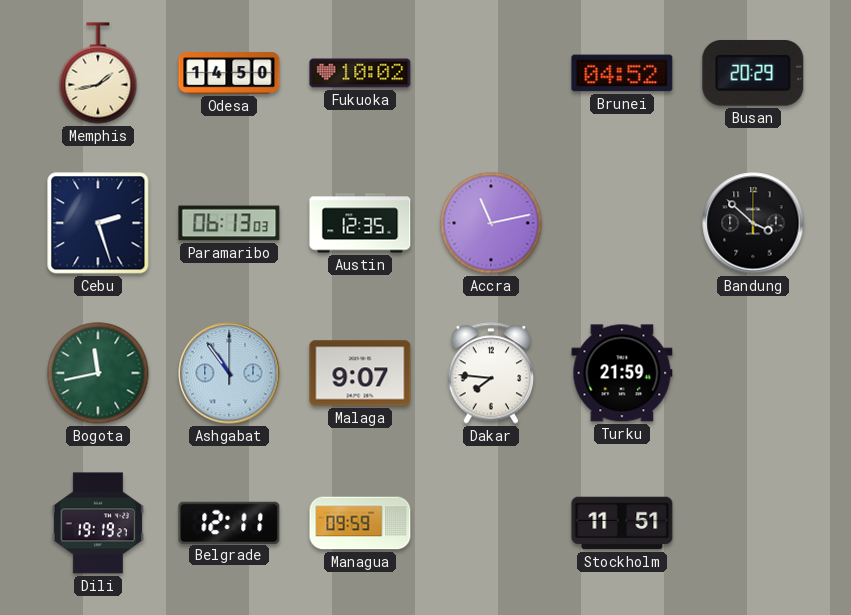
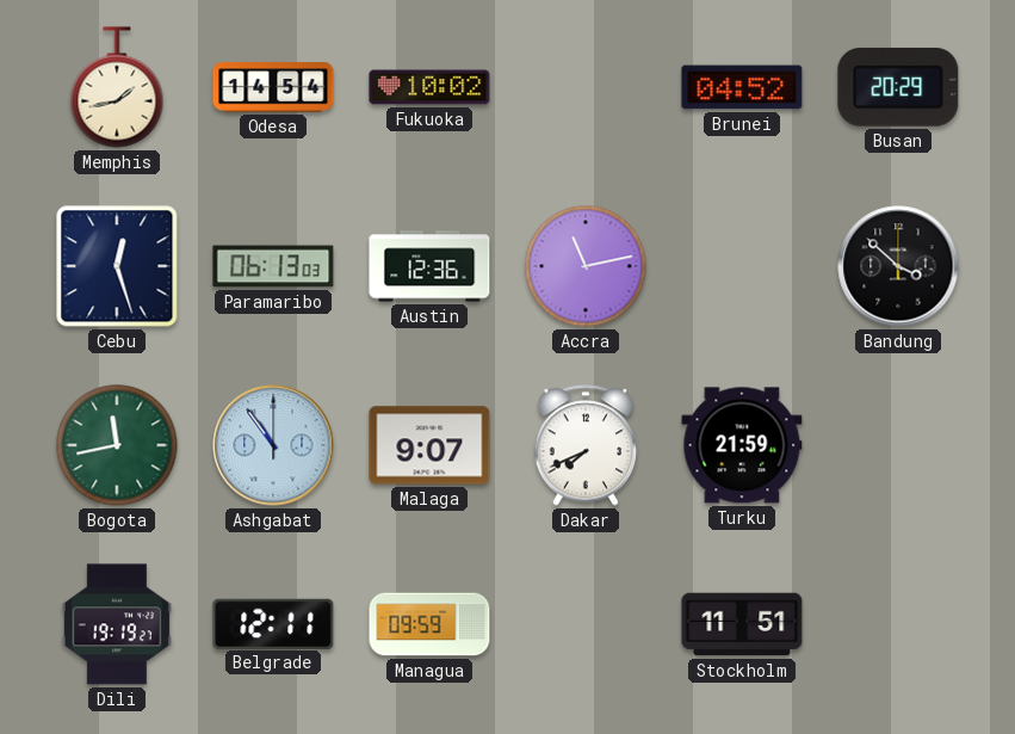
Odesa: 14:50 -> 14:54 (273, 87)
Cebu: 2:27 -> 12:27 (117, 266)
Austin: 12:35 -> 12:36 (429, 266)
Dakar: 7:46 -> 7:41 (586, 445)
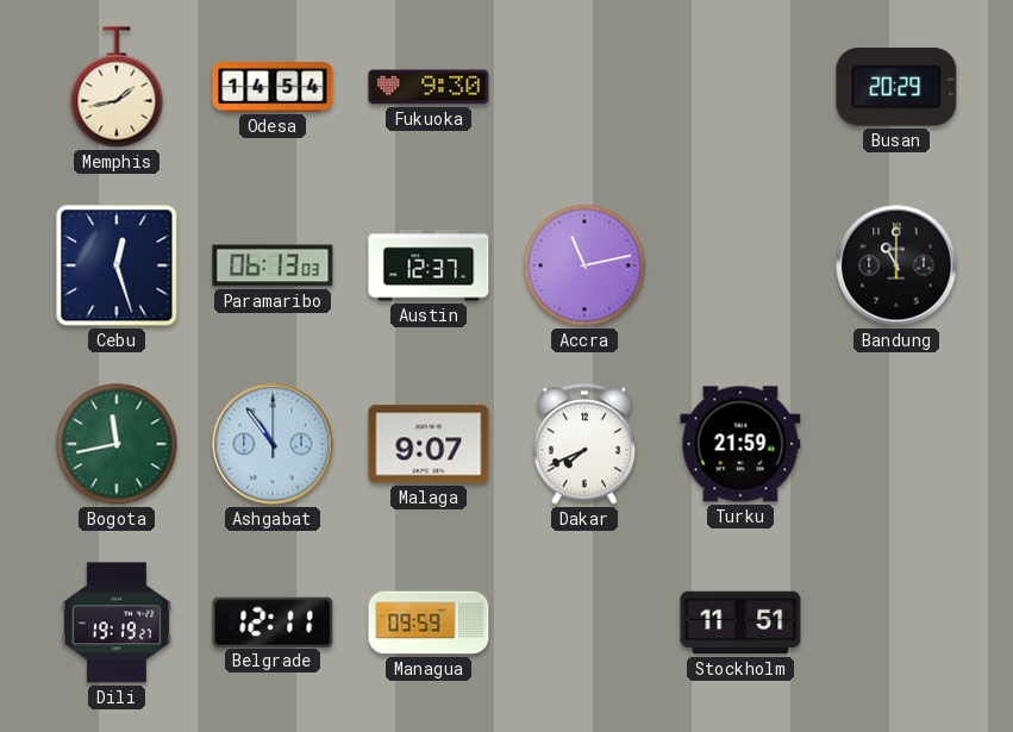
Fukuoka: 10:02 -> 9:30 (429, 87)
Brunei: 04:52 -> none (742, 87)
Austin: 12:36 -> 12:37 (429, 265)
Bandung: 3:52 -> 11:00 (896, 265)
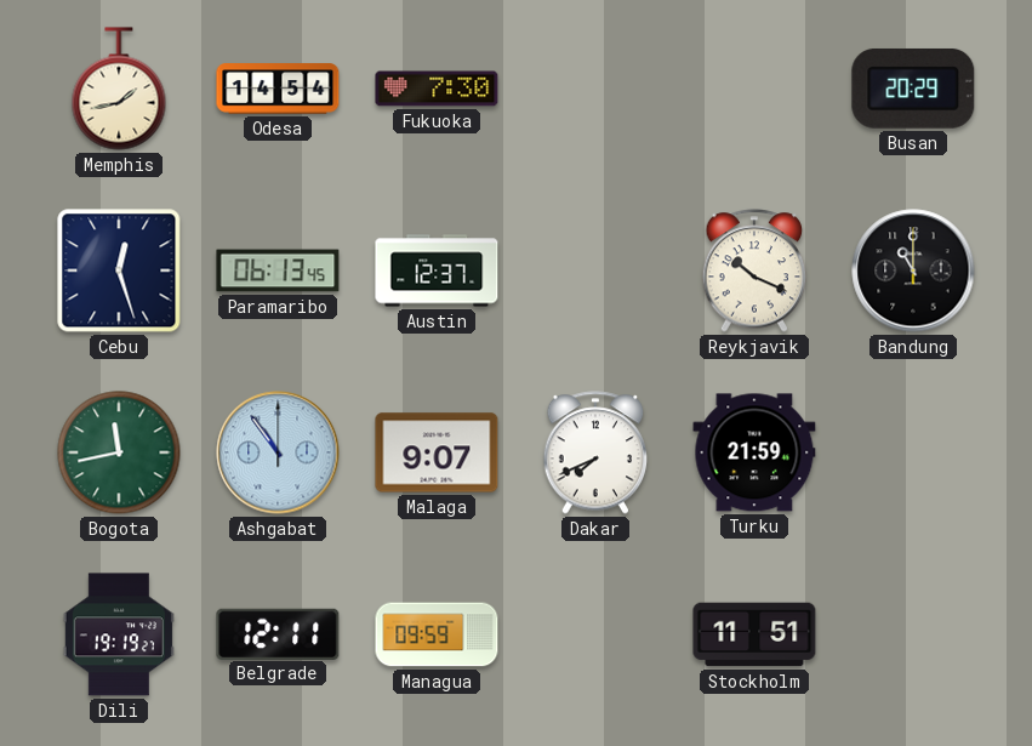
Fukuoka: 9:30 -> 7:30 (437, 89)
Paramaribo: 06:13:03 -> 06:13:45 (278, 271)
Accra: 11:13 -> none (584, 265)
Reykjavik: none -> 10:19 (754, 271)
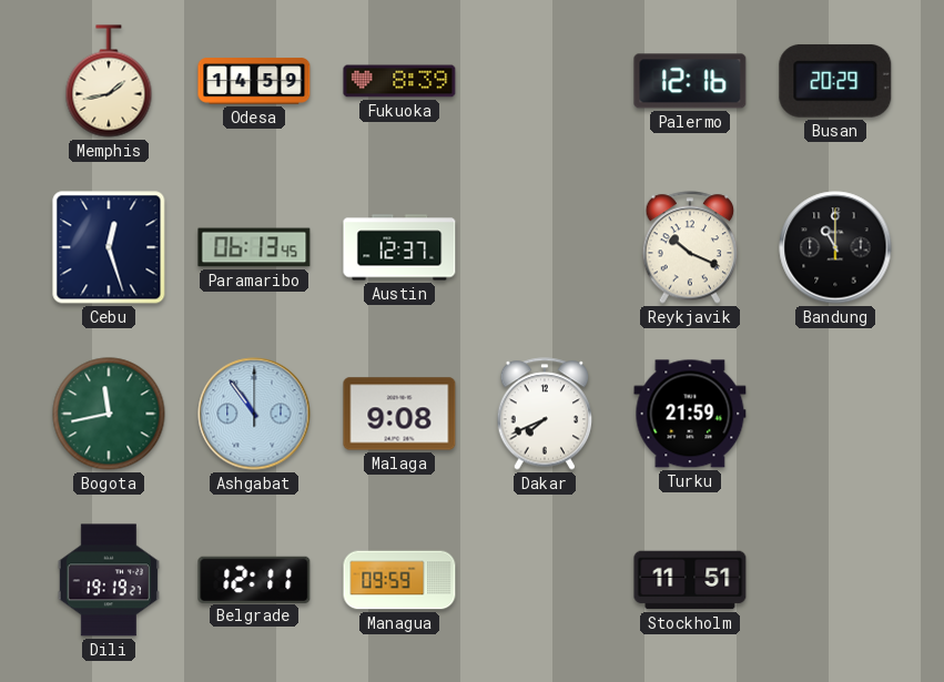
Odesa: 14:54 -> 14:59 (254, 81)
Fukuoka: 7:30 -> 8:39 (399, 81)
Palermo: none -> 12:16 (690, 81)
Malaga: 9:07 -> 9:08 (399, 414)
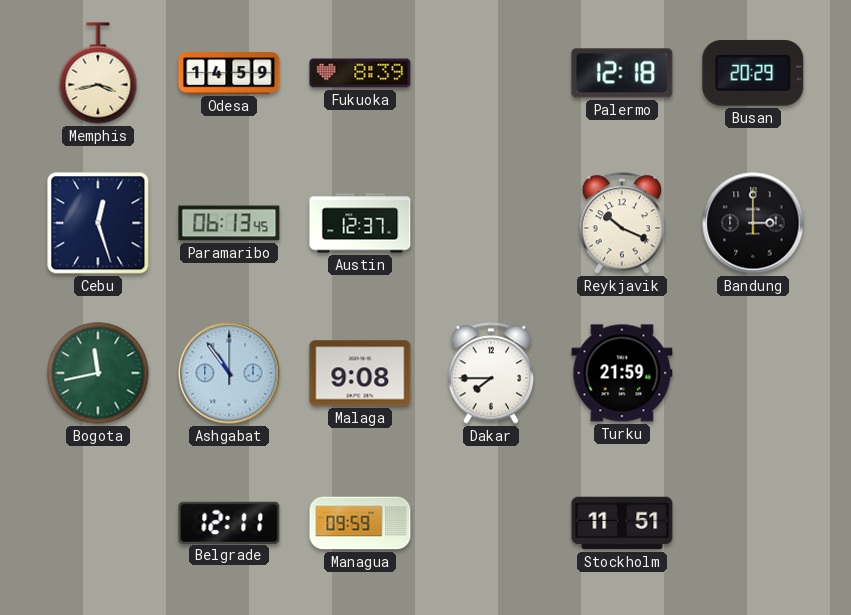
Memphis: 1:43 -> 3:43 (98, 73)
Palermo: 12:16 -> 12:18 (622, 73)
Bandung: 11:00 -> 3:00 (753, 223)
Dakar: 7:41 -> 7:45 (491, 373)
Dili: 19:19 -> none (109, 580)
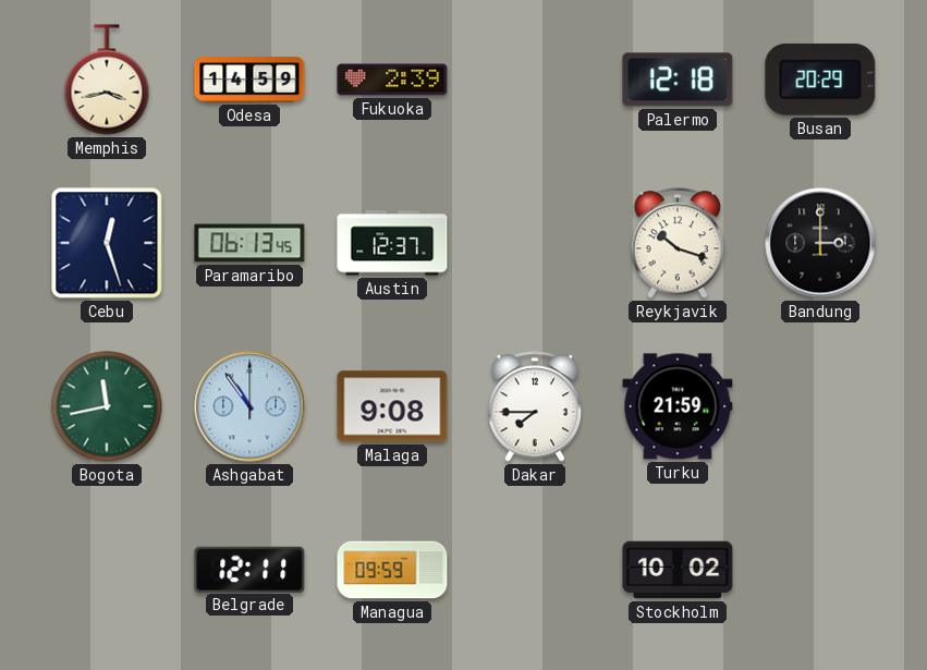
Fukuoka: 8:39 -> 2:39 (392, 80)
Reykjavik: 10:19 -> 10:18 (678, 243)
Stockholm: 11:51 -> 10:02 (678, 570)
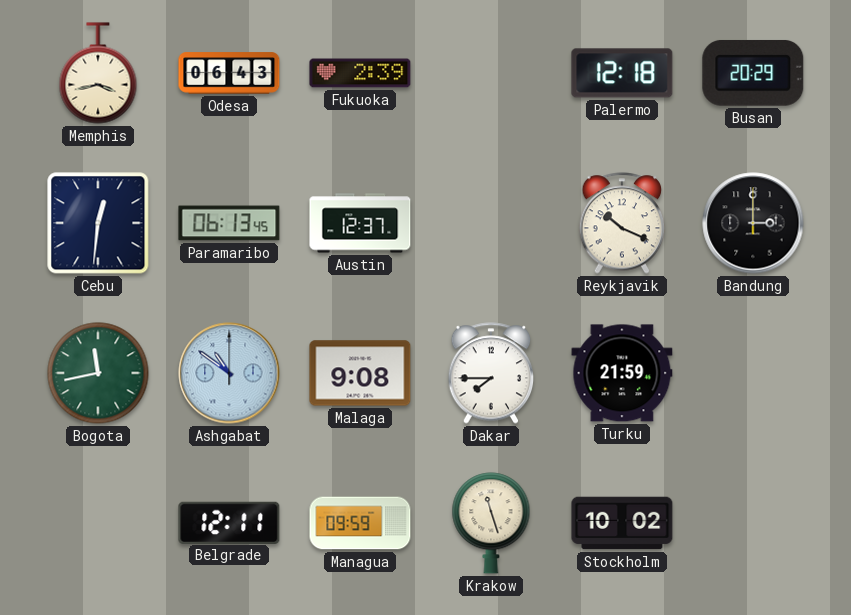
Odesa: 14:59 -> 06:43 (229, 73)
Cebu: 12:27 -> 12:31 (98, 223)
Reykjavik: 10:18 -> 10:19 (622, 223)
Ashgabat: 10:54 -> 10:51 (229, 373)
Krakow: none -> 11:27 (491, 523)
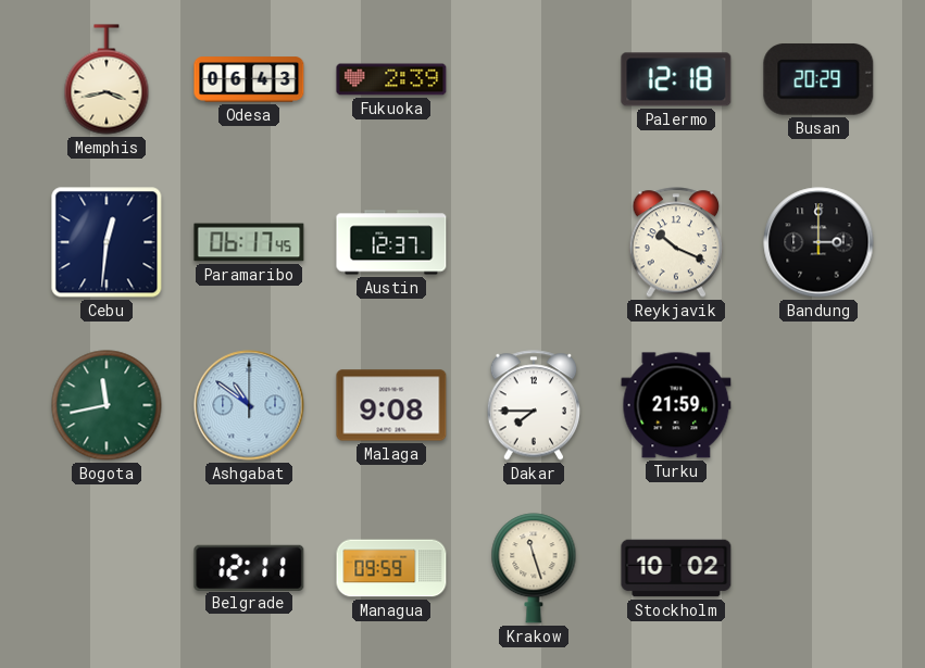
Paramaribo: 06:13 -> 06:17 (249, 242)
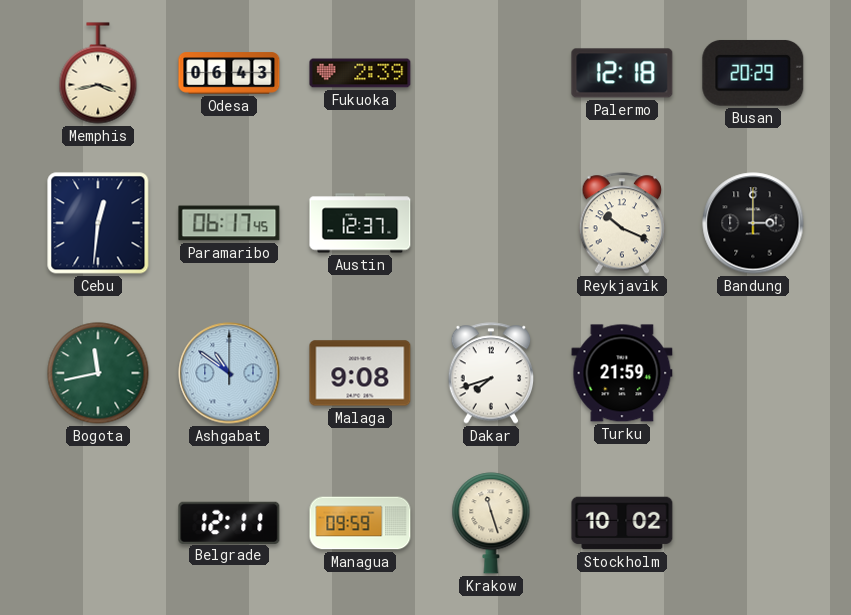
Dakar: 7:45 -> 7:42 (491, 373)
